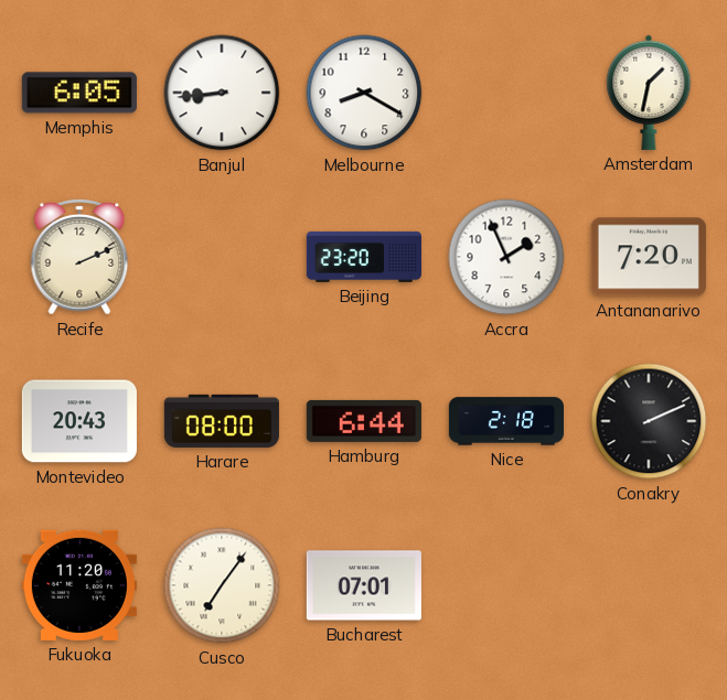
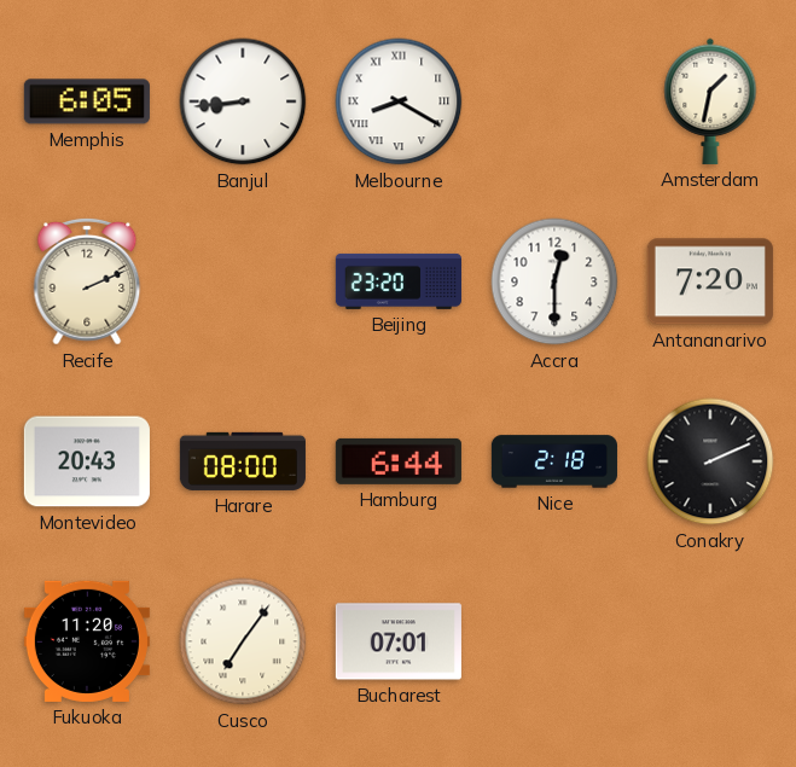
Melbourne numerals: Arabic -> Roman (399, 101)
Accra: 1:56 -> 12:30 (554, 281)
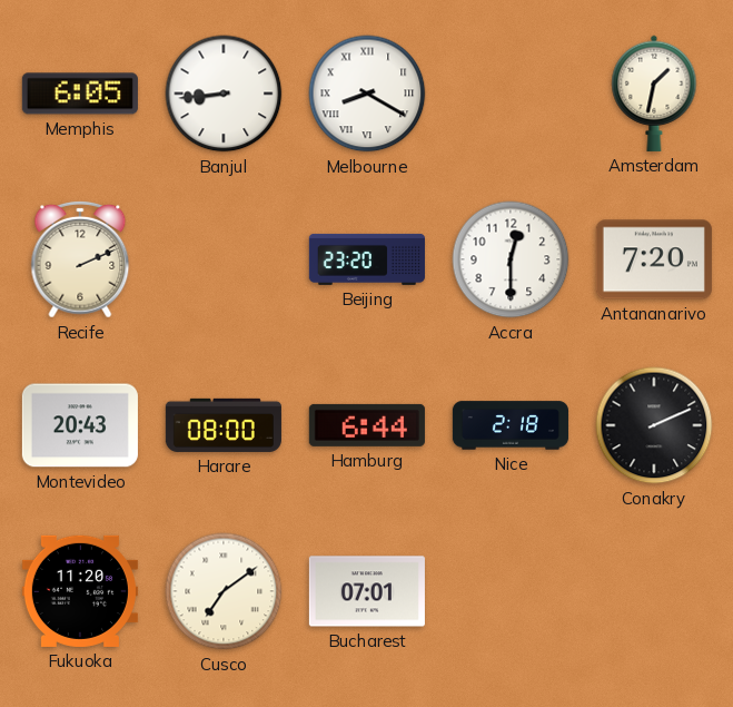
Cusco: 7:06 -> 7:09 (224, 591)
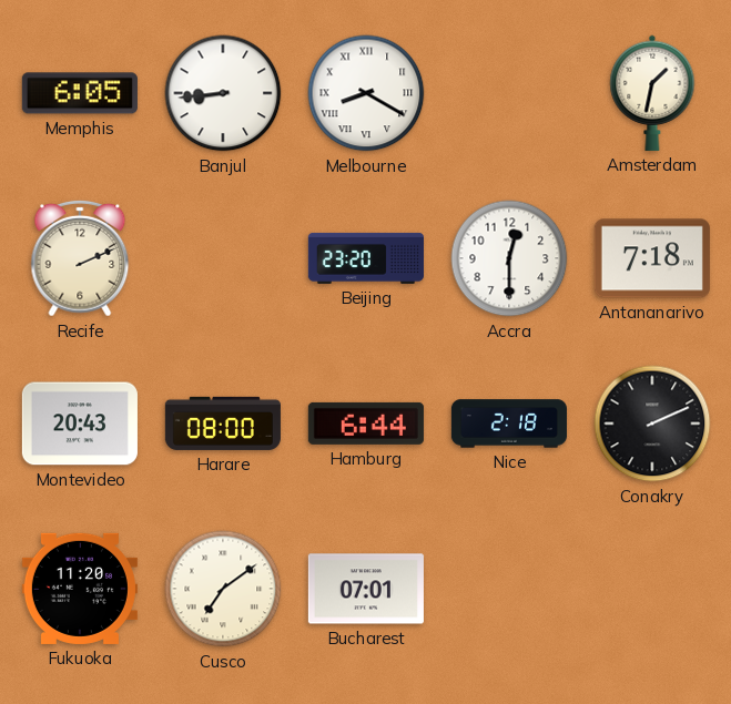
Antananarivo: 7:20 -> 7:18 (652, 258)
